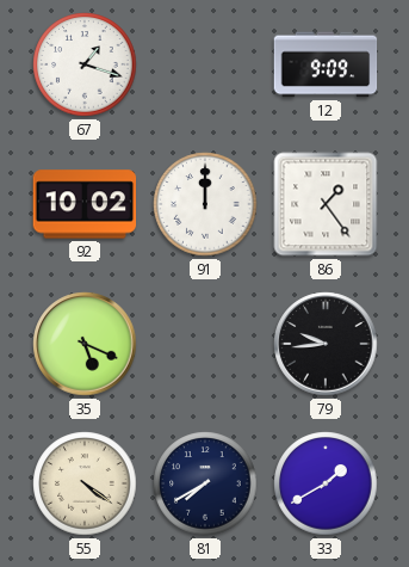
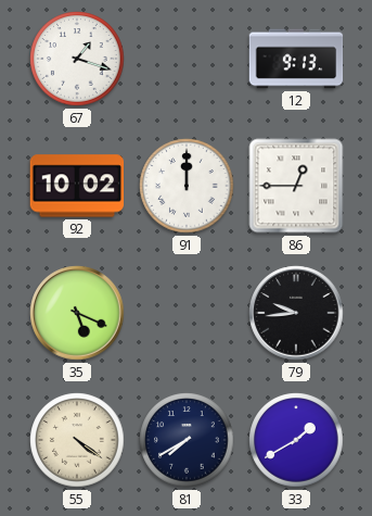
12: 9:09 -> 9:13 (296, 59)
86: 1:24 -> 12:45 (296, 186)
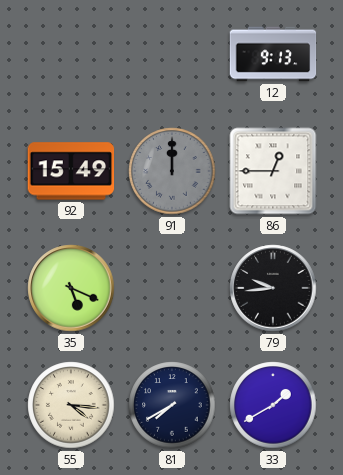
67: 1:18 -> none (77, 59)
92: 10:02 -> 15:49 (71, 171)
91 dial: white -> grey (172, 171)
55: 4:21 -> 4:16 (71, 405)
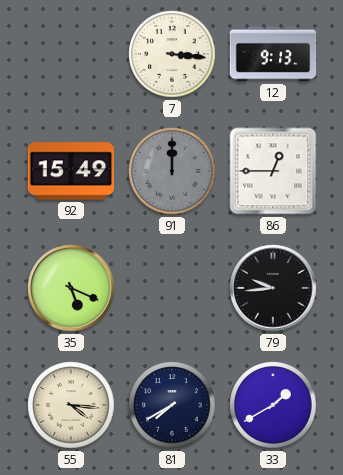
7: none -> 3:16 (172, 54)
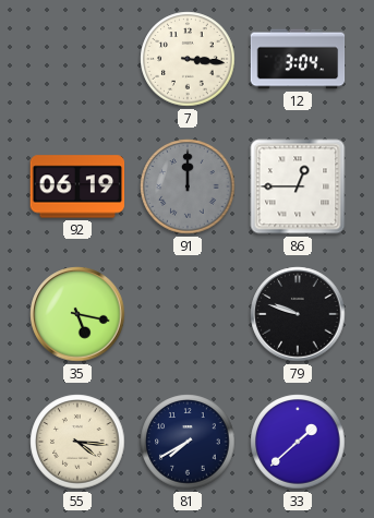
12: 9:13 -> 3:04 (298, 59)
92: 15:49 -> 06:19 (77, 186)
35: 5:19 -> 5:17 (77, 314)
79: 9:44 -> 9:48 (298, 314)
33: 1:40 -> 1:38 (298, 442)
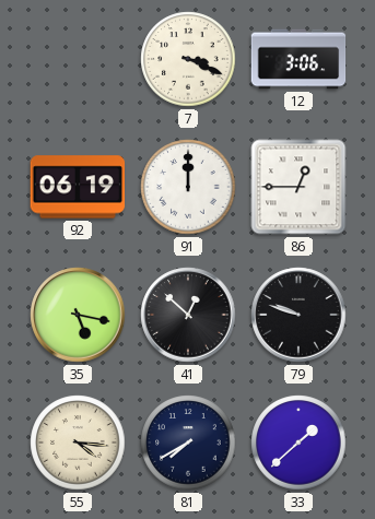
7: 3:16 -> 3:19 (188, 59)
12: 3:04 -> 3:06 (298, 59)
91 dial: grey -> white (188, 187)
41: none -> 12:52 (188, 315)
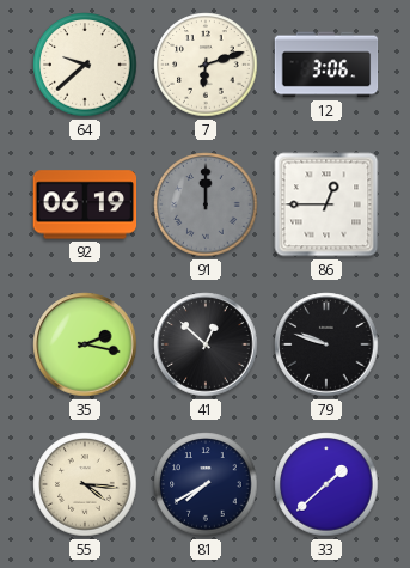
64: none -> 9:38 (85, 65)
7: 3:19 -> 6:12 (206, 65)
91 dial: white -> grey (206, 204)
35: 5:17 -> 2:17 (85, 344)
